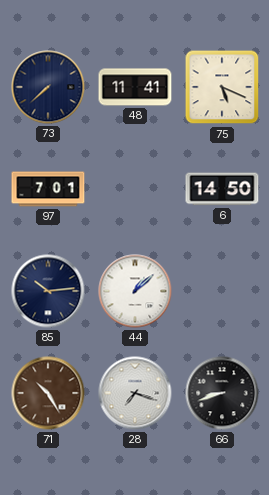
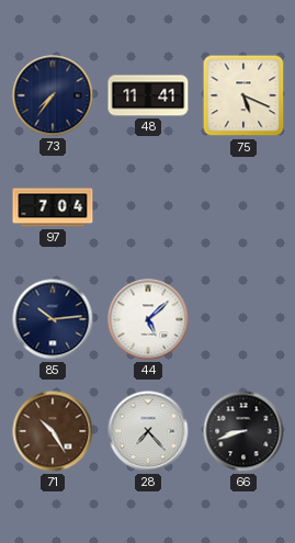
73: 7:38 -> 7:36 (53, 95)
97: 7:01 -> 7:04 (53, 207)
6: 14:50 -> none (222, 189)
44: 1:08 -> 5:08 (148, 319)
28: 7:18 -> 7:23 (148, 431)
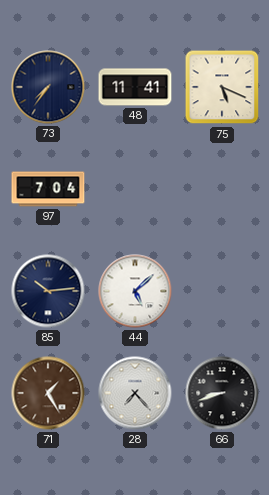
71: 10:25 -> 1:25 (48, 393)
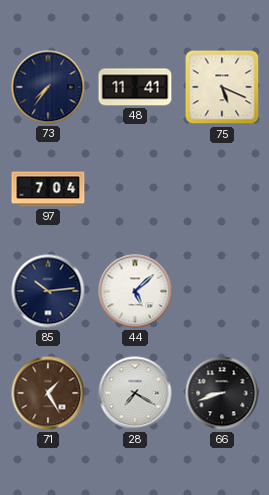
28: 7:23 -> 7:20 (135, 393)
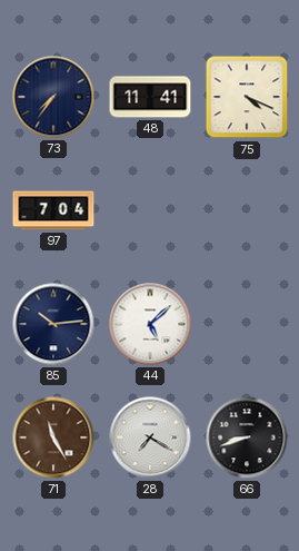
75: 5:19 -> 4:19 (247, 97)
71: 1:25 -> 11:25 (53, 437)
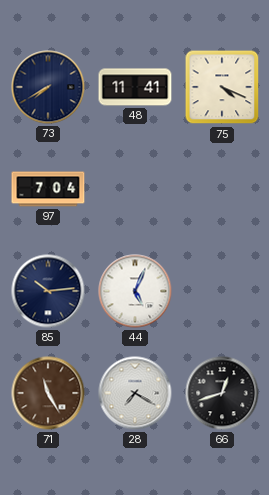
73: 7:36 -> 7:40 (48, 87)
44: 5:08 -> 5:04 (135, 291)
66: 8:42 -> 12:42 (222, 393)
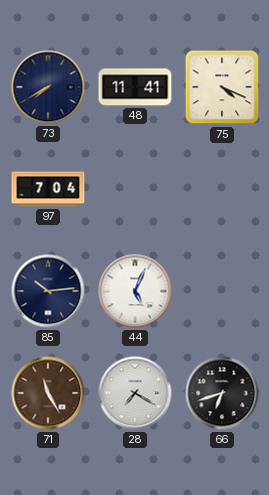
66: 12:42 -> 6:42 (222, 393)
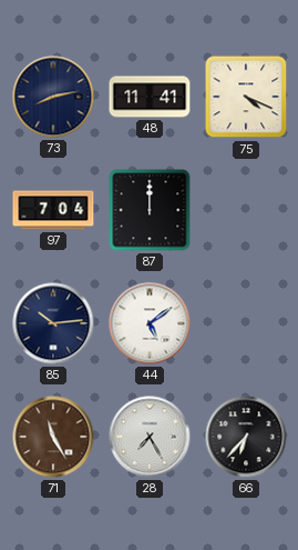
73: 7:40 -> 8:13 (53, 97)
87: none -> 12:00 (150, 210)
44: 5:04 -> 5:09 (150, 323)
28: 7:20 -> 7:25 (150, 437)
66: 6:42 -> 6:37 (246, 437)
